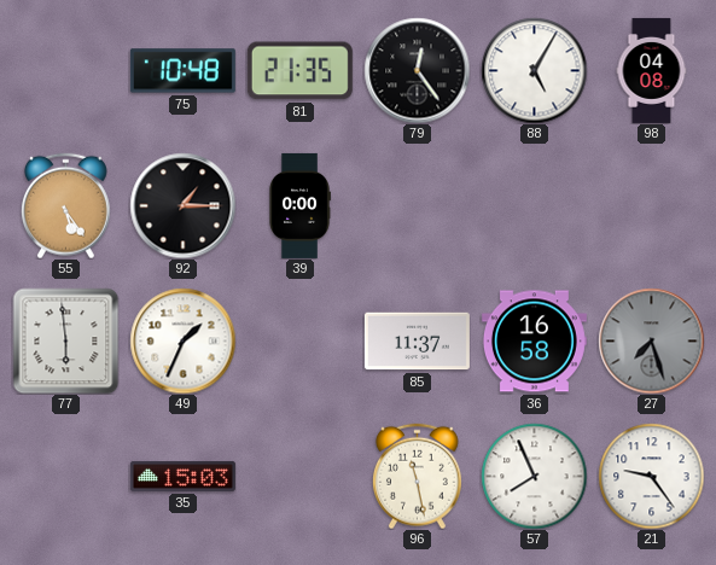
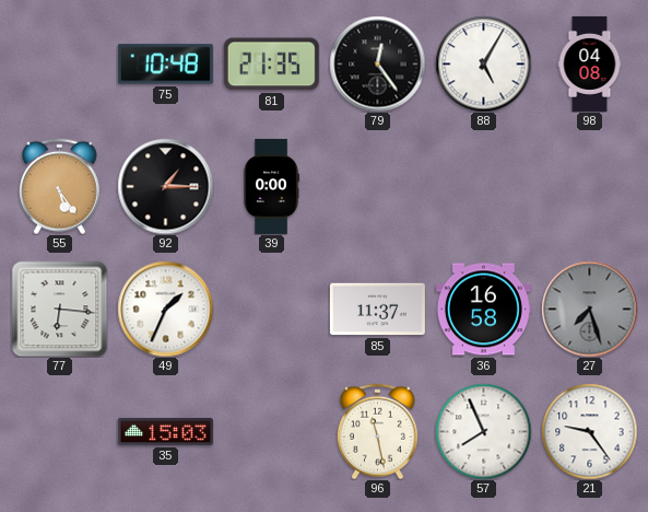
77: 5:59 -> 6:16 (59, 309)
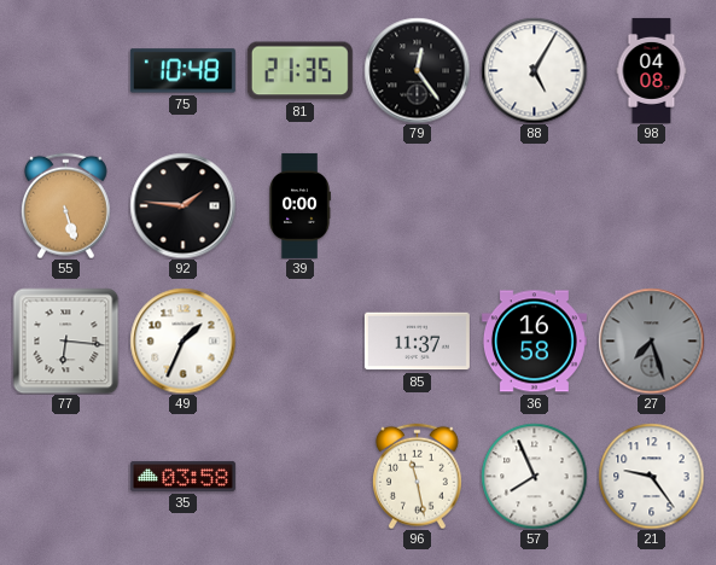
55: 5:24 -> 5:27 (65, 205)
92: 1:15 -> 1:46 (182, 205)
35: 15:03 -> 03:58 (182, 476)
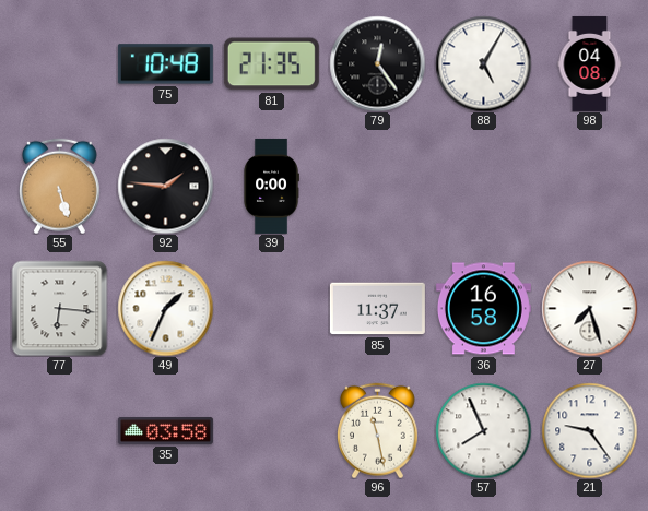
27 dial: grey -> white (589, 308)
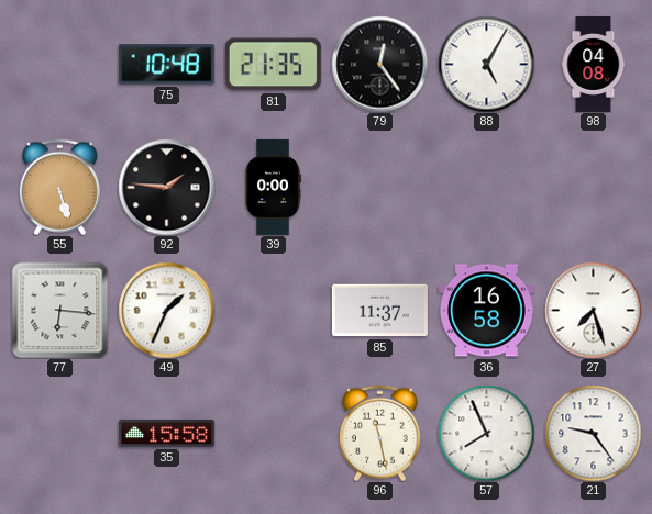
35: 03:58 -> 15:58 (166, 433)
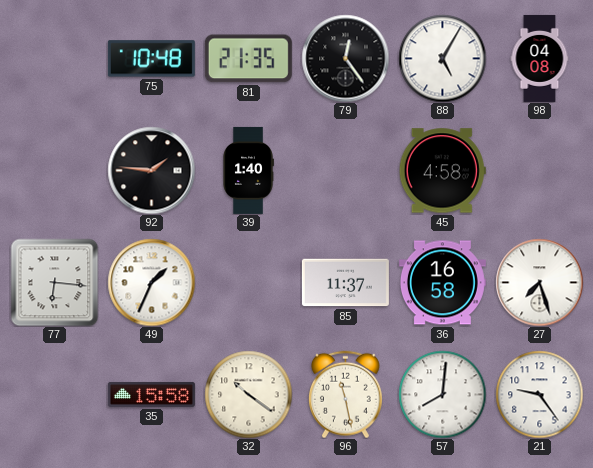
55: 5:27 -> none (59, 187)
39: 0:00 -> 1:40 (248, 170)
45: none -> 4:58 (442, 171)
32: none -> 10:21 (248, 394)
57: 7:56 -> 8:01 (442, 394)
